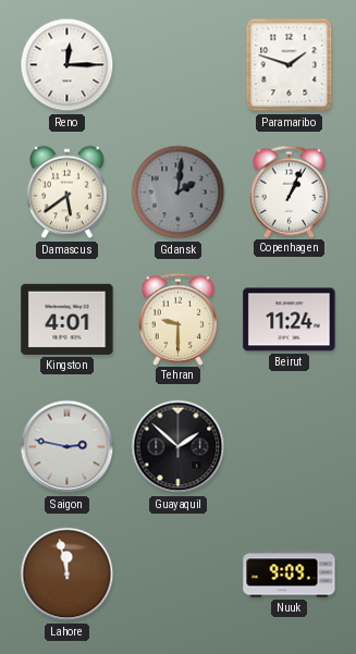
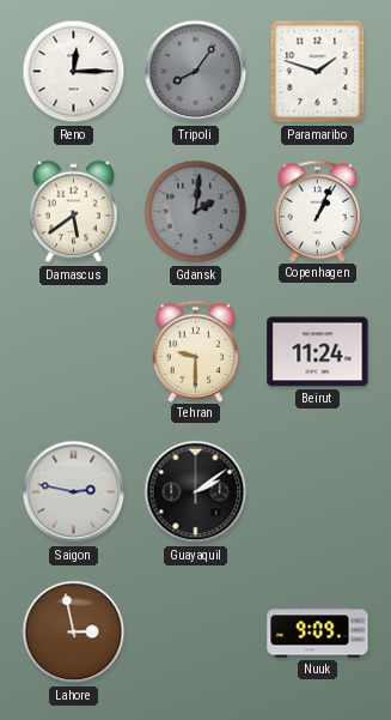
Tripoli: none -> 8:06 (196, 72)
Kingston: 4:01 -> none (67, 319)
Guayaquil: 1:52 -> 2:09 (196, 492)
Lahore: 11:58 -> 2:58 (74, 633)
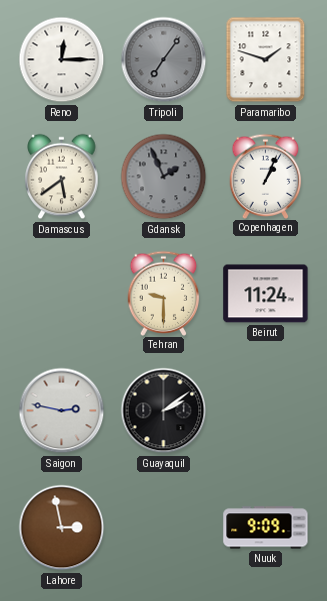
Tripoli: 8:06 -> 7:06 (164, 60)
Gdansk: 2:01 -> 1:56 (164, 177)
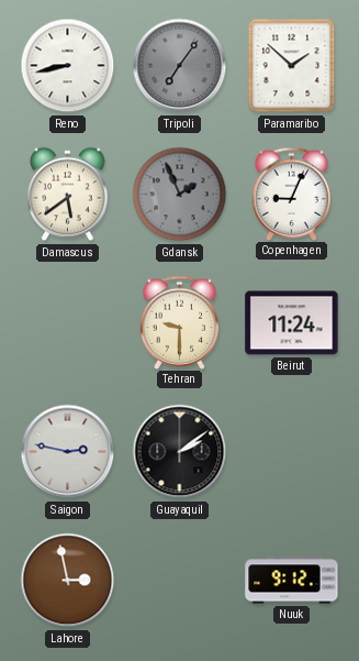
Reno: 12:15 -> 8:43 (68, 66)
Paramaribo: 1:48 -> 1:52 (292, 66)
Copenhagen: 1:04 -> 9:04 (292, 194)
Nuuk: 9:09 -> 9:12 (292, 581)
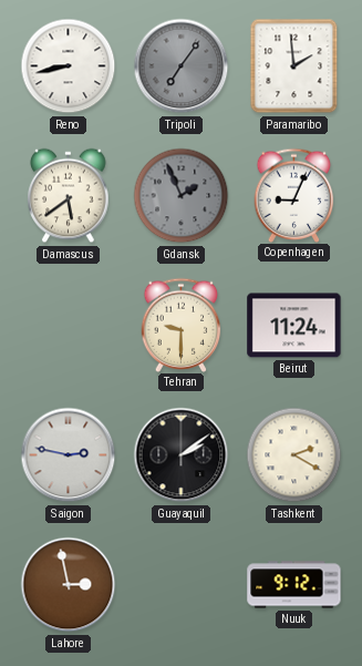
Paramaribo: 1:52 -> 1:59 (294, 66)
Tashkent: none -> 2:20 (294, 455)
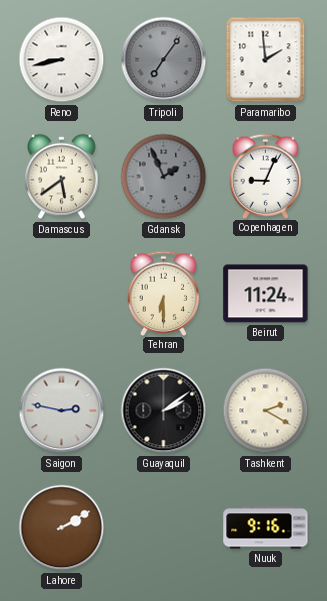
Tehran: 9:30 -> 6:30 (164, 293)
Lahore: 2:58 -> 2:10 (62, 528)
Nuuk: 9:12 -> 9:16 (266, 528)
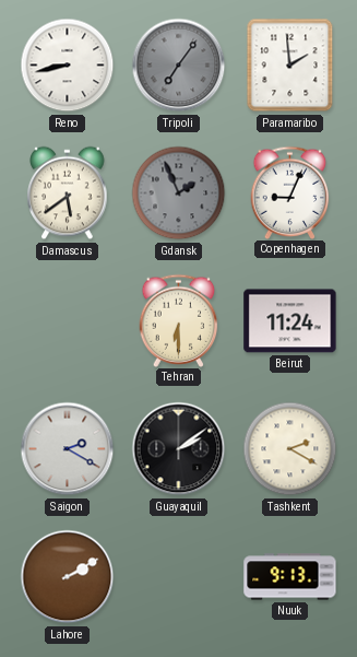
Saigon: 2:47 -> 2:20 (68, 449)
Nuuk: 9:16 -> 9:13 (290, 577)
